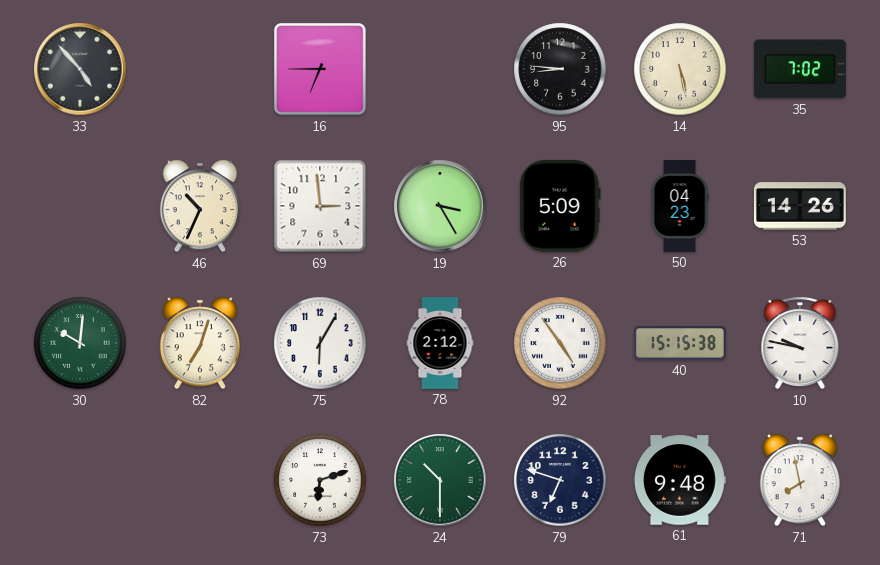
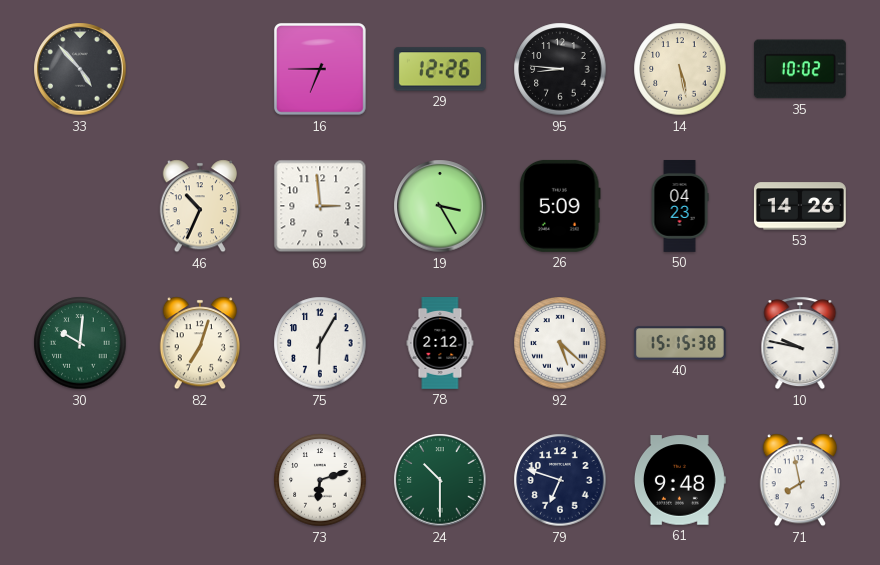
29: none -> 12:26 (440, 69)
35: 7:02 -> 10:02 (800, 69)
92: 4:54 -> 5:22 (560, 343)
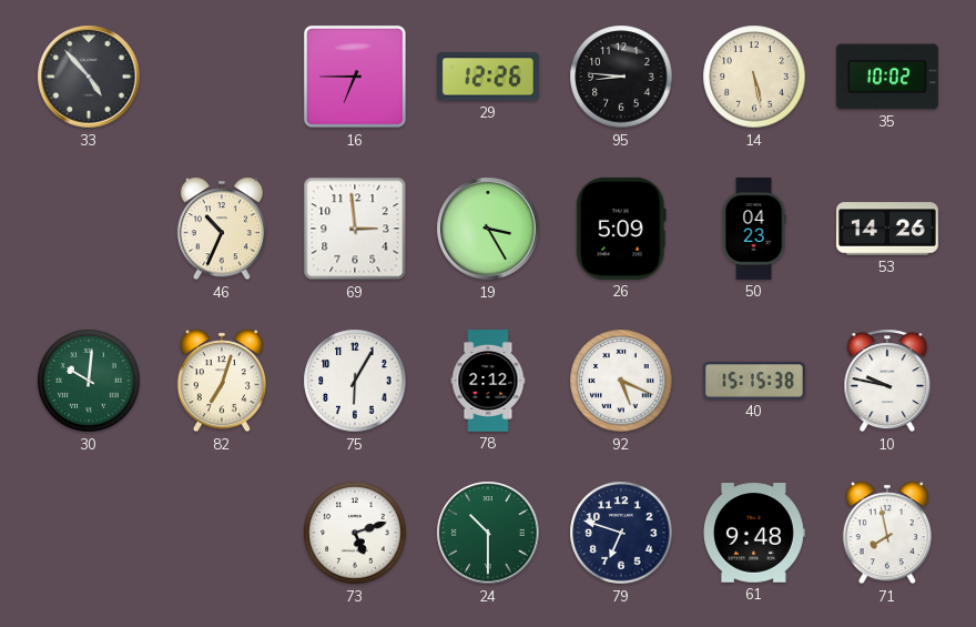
92: 5:22 -> 5:19 (621, 381)
73: 6:12 -> 5:12 (355, 533)
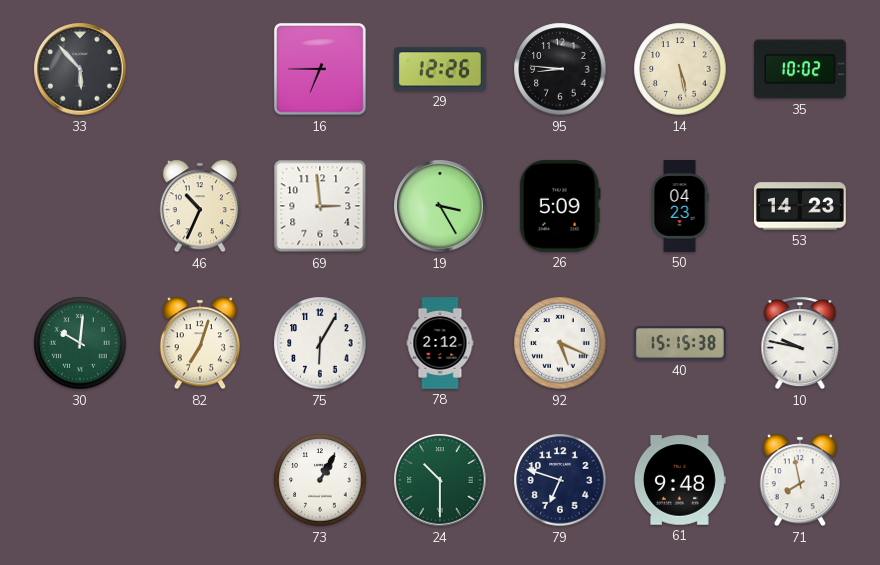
33: 4:53 -> 5:53 (80, 69)
53: 14:26 -> 14:23 (800, 206)
73: 5:12 -> 1:05 (320, 480)
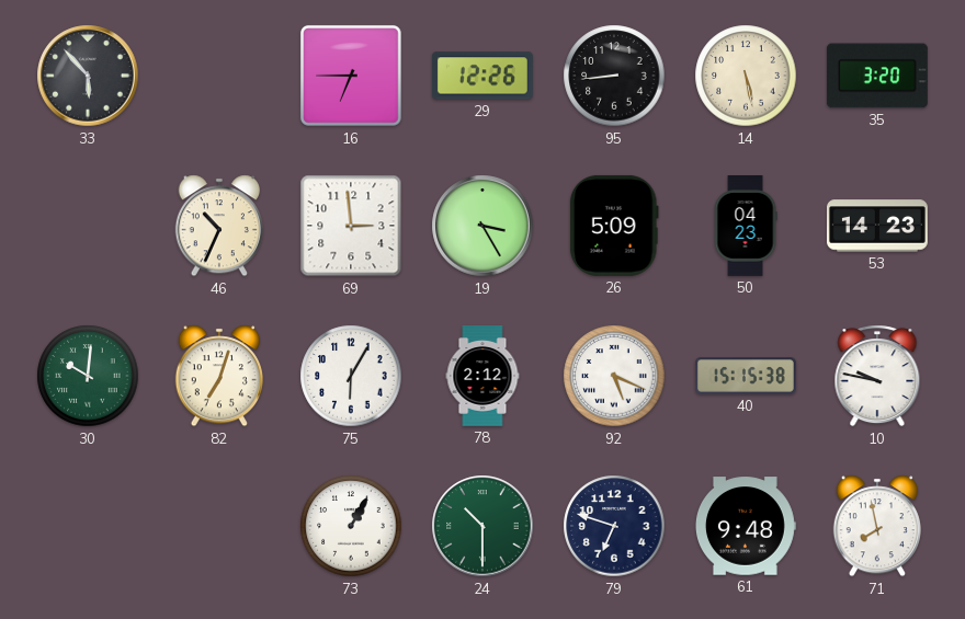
95: 8:46 -> 8:44 (614, 76)
35: 10:02 -> 3:20 (877, 76)
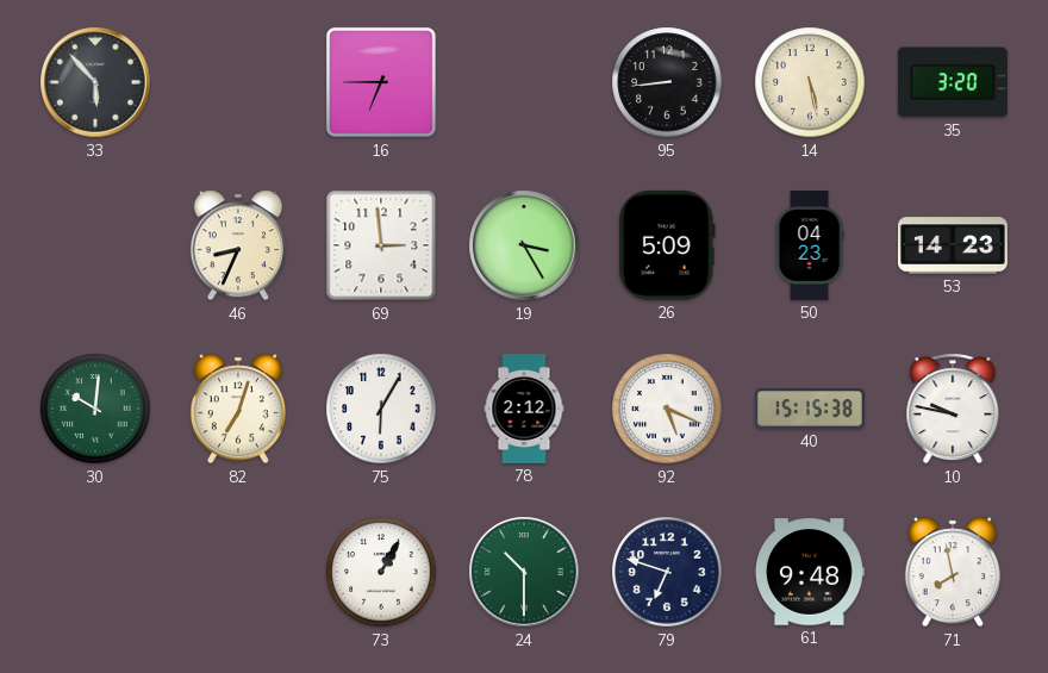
29: 12:26 -> none (483, 76)
46: 10:34 -> 8:34 (238, 245)
